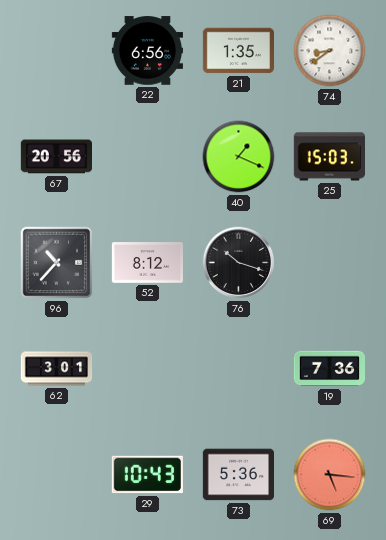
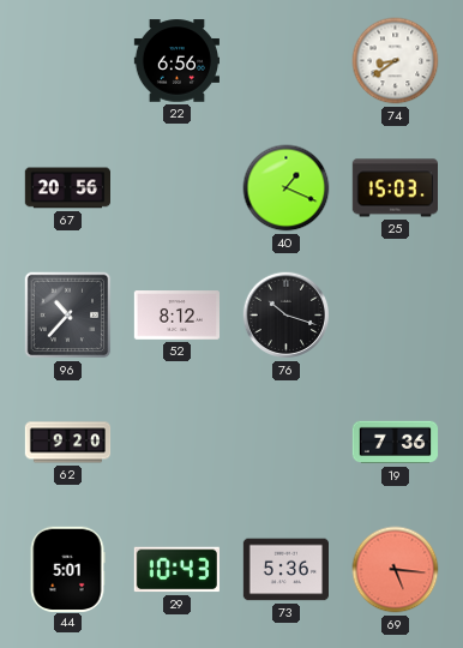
21: 1:35 -> none (238, 51)
62: 3:01 -> 9:20 (68, 443)
44: none -> 5:01 (67, 569)
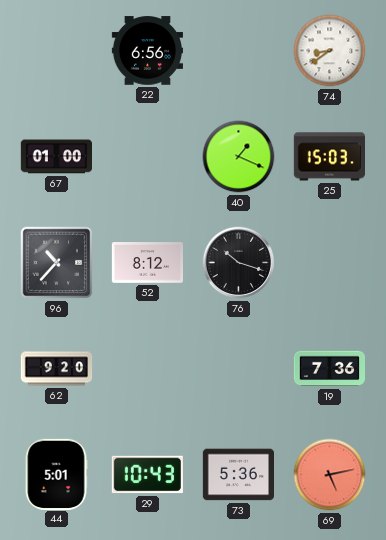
67: 20:56 -> 01:00 (56, 157)
69: 5:16 -> 5:13 (330, 475)
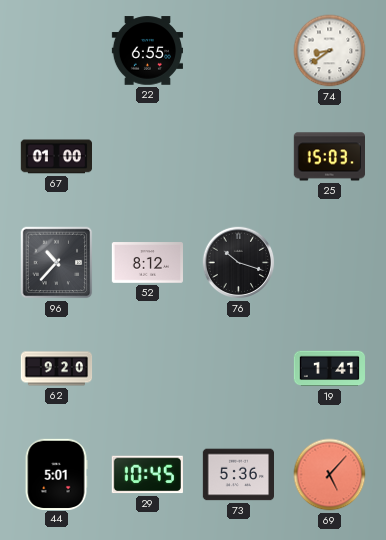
22: 6:56 -> 6:55 (147, 51)
40: 1:19 -> none (239, 157)
19: 7:36 -> 1:41 (330, 369)
29: 10:43 -> 10:45 (147, 475)
69: 5:13 -> 5:07 (330, 475)
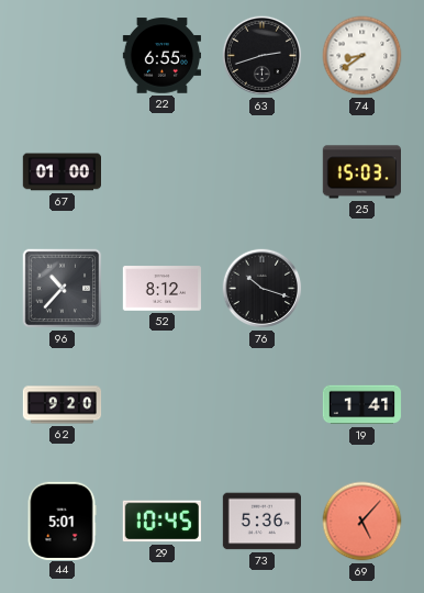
63: none -> 2:42 (263, 56)
